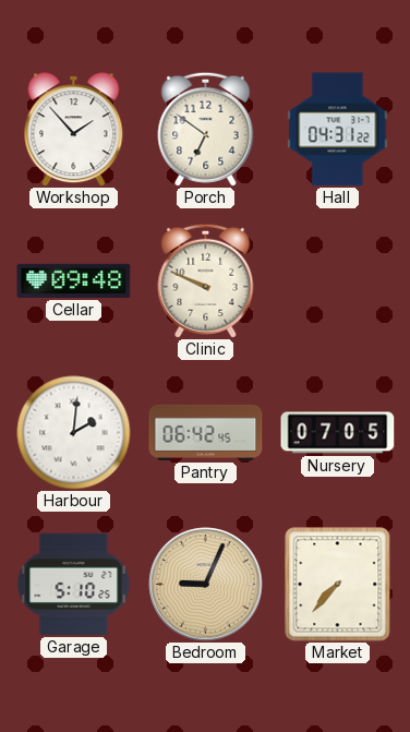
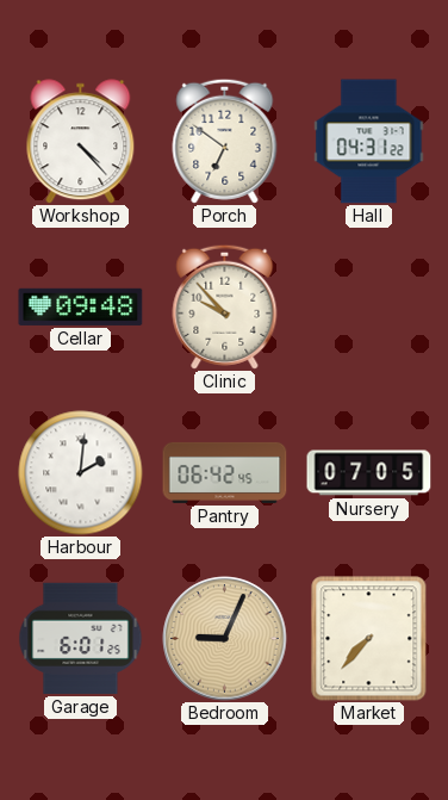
Workshop: 1:53 -> 4:23 (81, 142)
Clinic: 9:49 -> 9:53 (225, 306)
Garage: 5:10 -> 6:01 (81, 638)
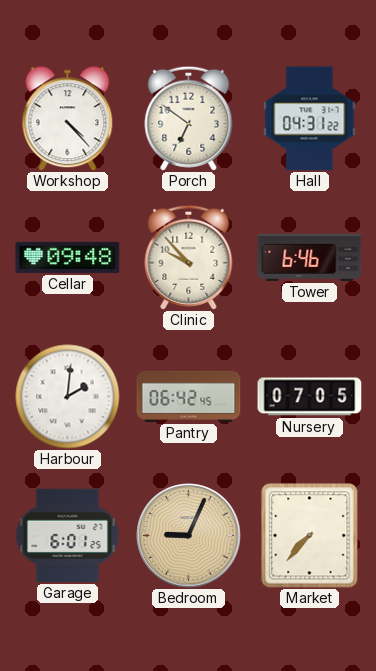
Tower: none -> 6:46 (310, 257)
